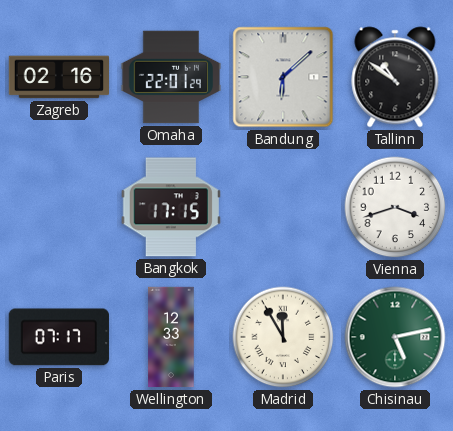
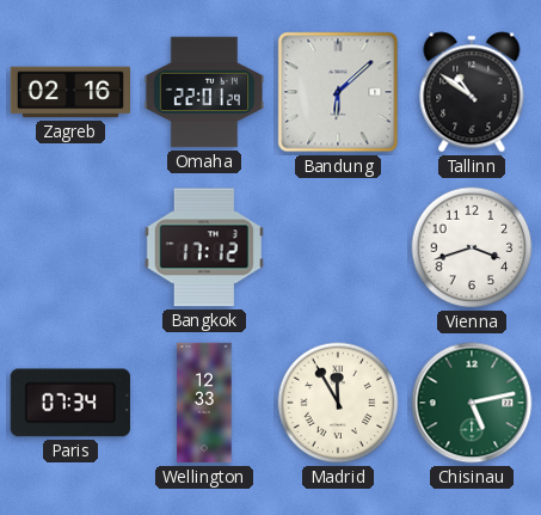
Bangkok: 17:15 -> 17:12 (204, 247)
Paris: 07:17 -> 07:34 (70, 403)
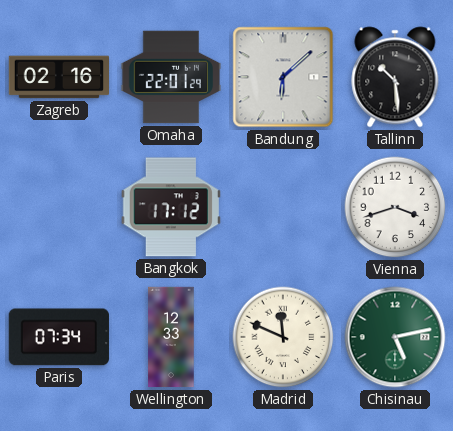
Tallinn: 10:51 -> 10:29 (395, 77)
Madrid: 11:55 -> 11:49 (283, 337)
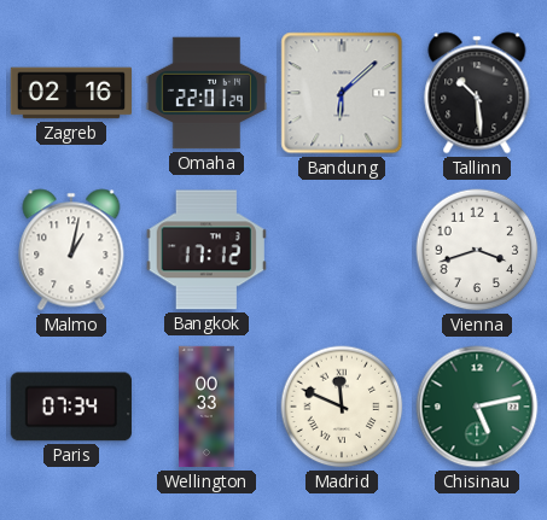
Malmo: none -> 1:02 (71, 250)
Wellington: 12:33 -> 00:33 (206, 407)
